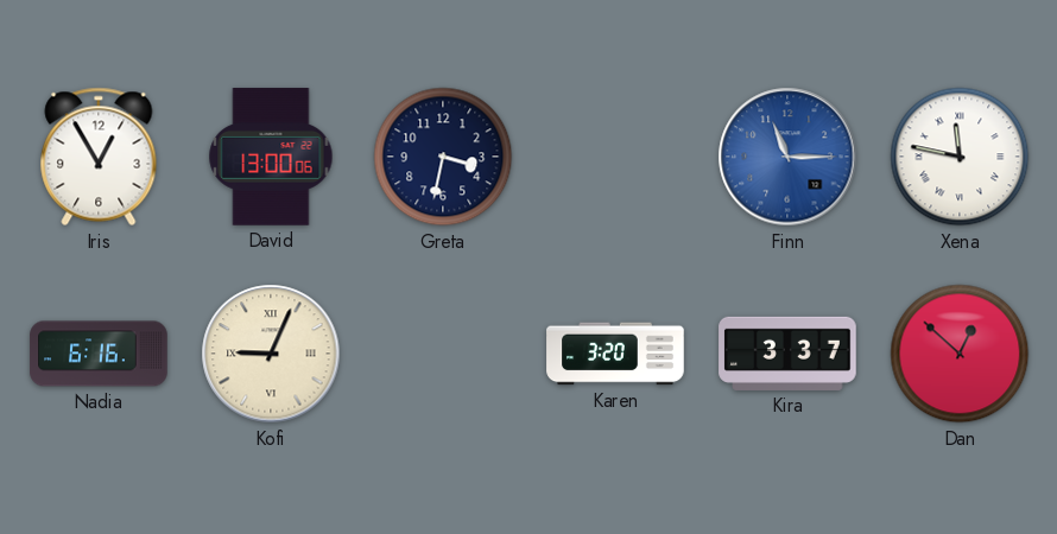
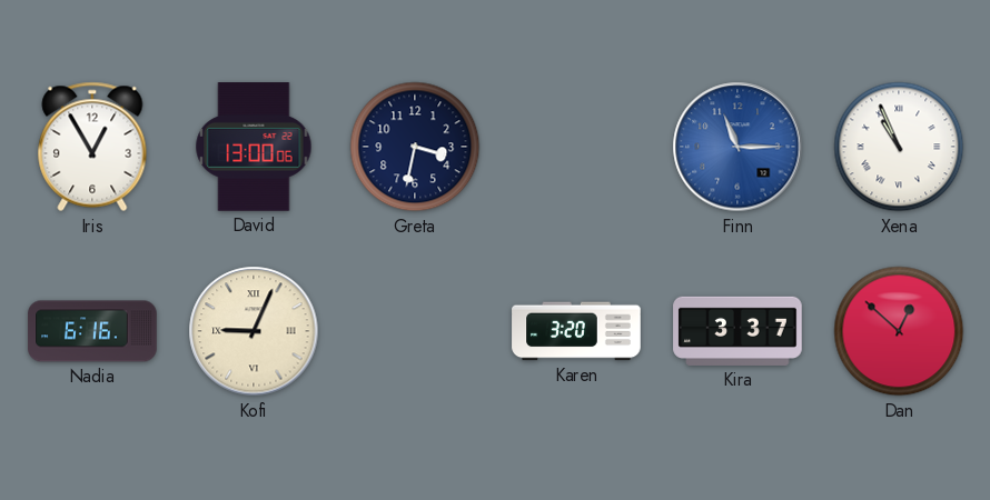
Xena: 11:47 -> 10:56 (899, 147)
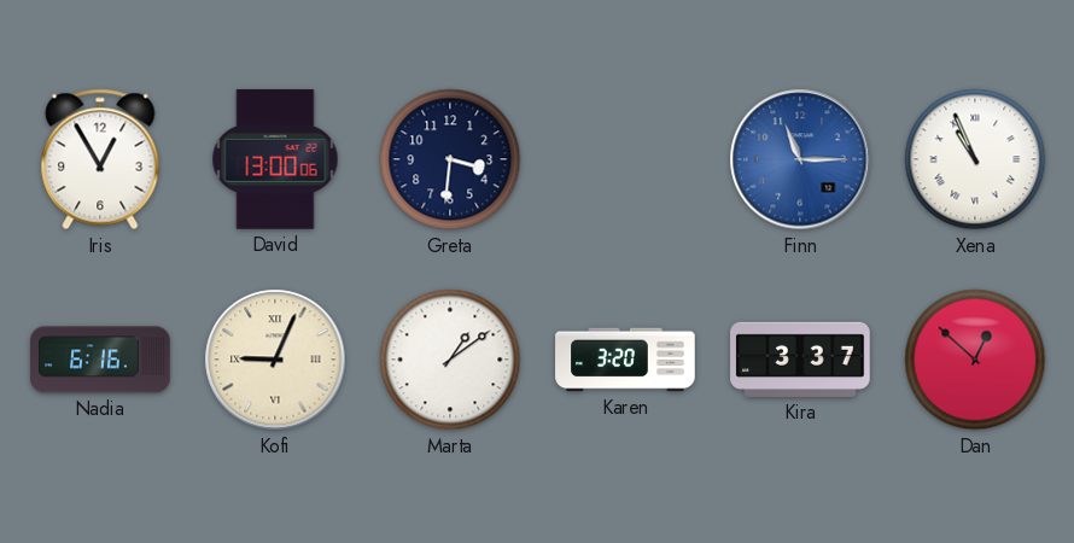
Greta: 3:32 -> 3:31 (450, 159)
Marta: none -> 1:09 (450, 360)
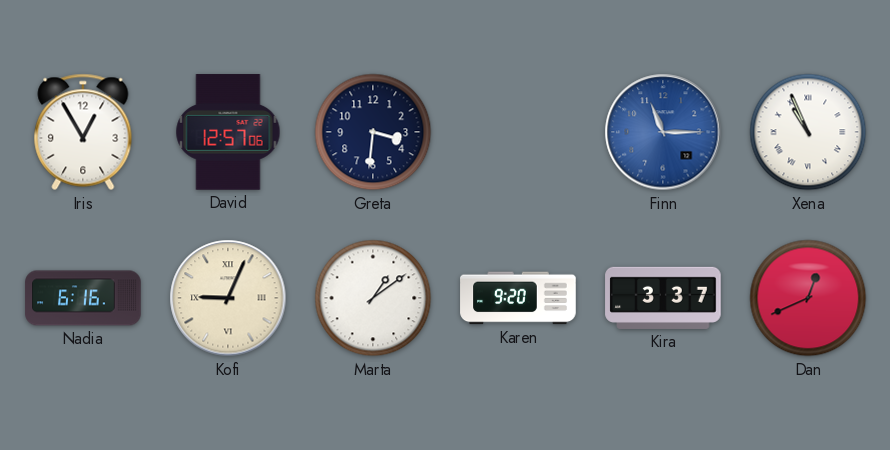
David: 13:00 -> 12:57 (228, 132)
Karen: 3:20 -> 9:20 (518, 298)
Dan: 12:52 -> 12:41 (808, 298)
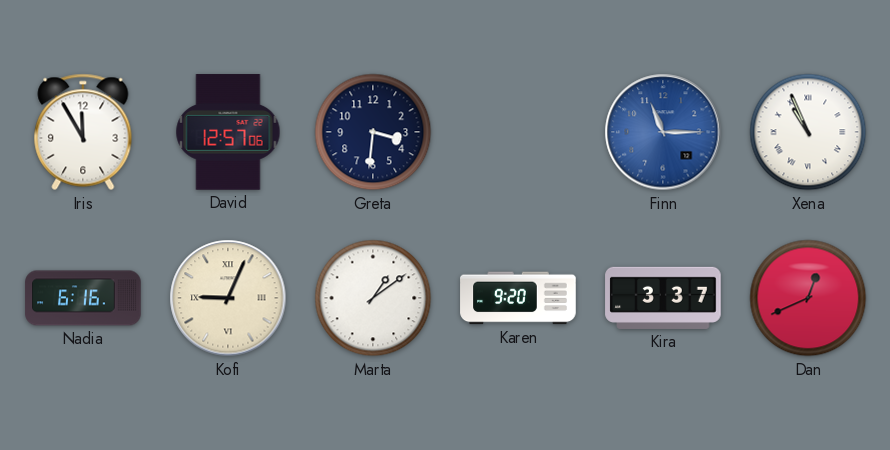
Iris: 12:55 -> 11:55 (83, 132)
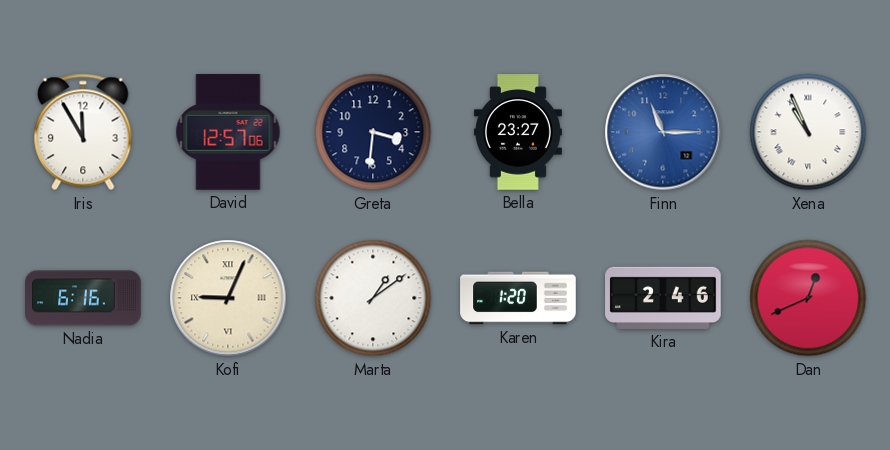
Bella: none -> 23:27 (518, 132)
Karen: 9:20 -> 1:20 (518, 298)
Kira: 3:37 -> 2:46 (663, 298)
